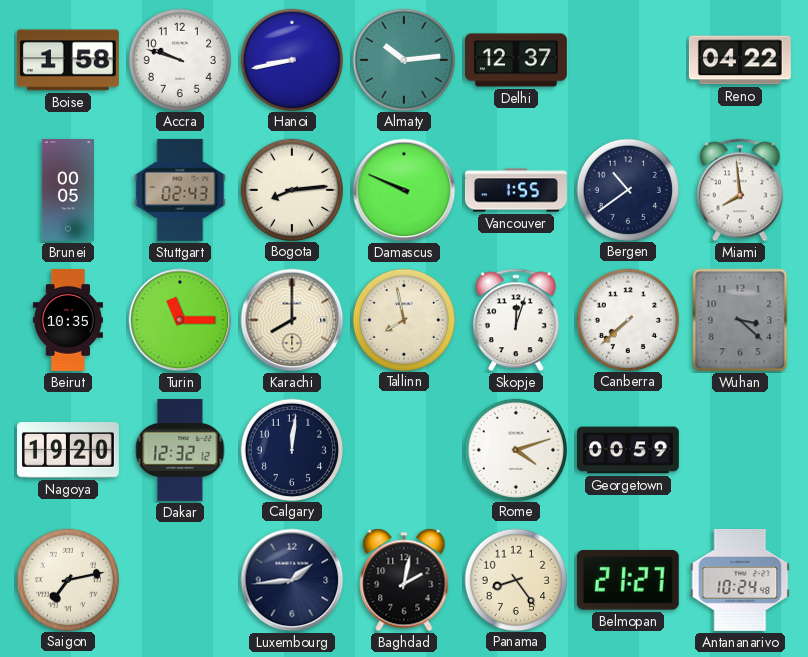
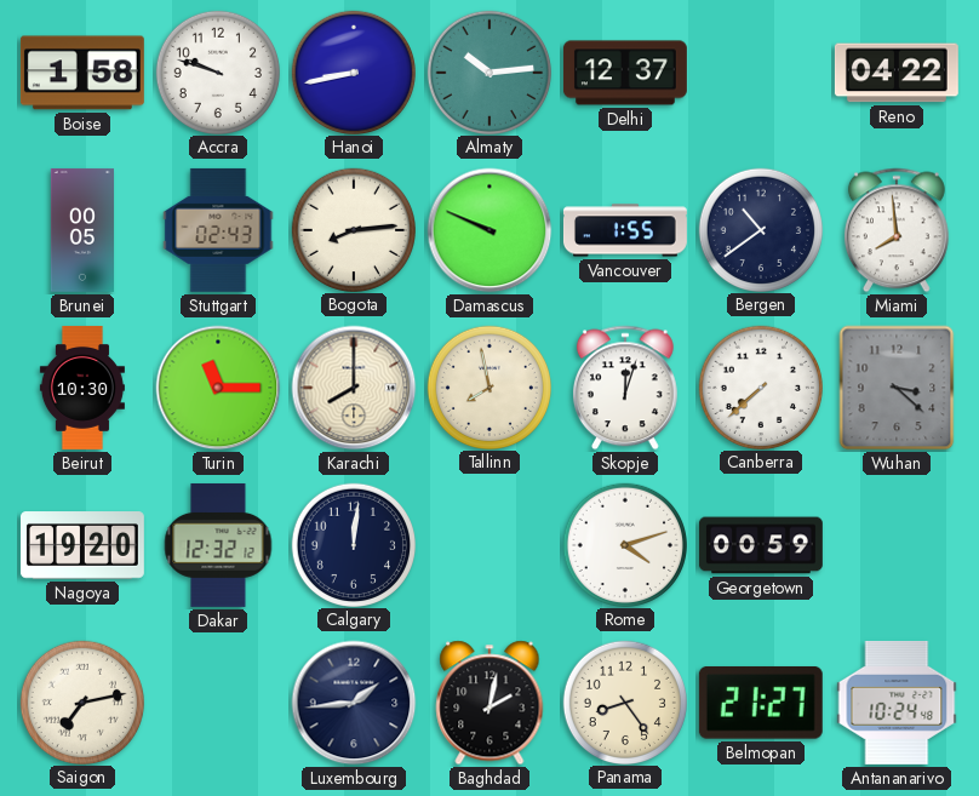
Beirut: 10:35 -> 10:30 (82, 388)
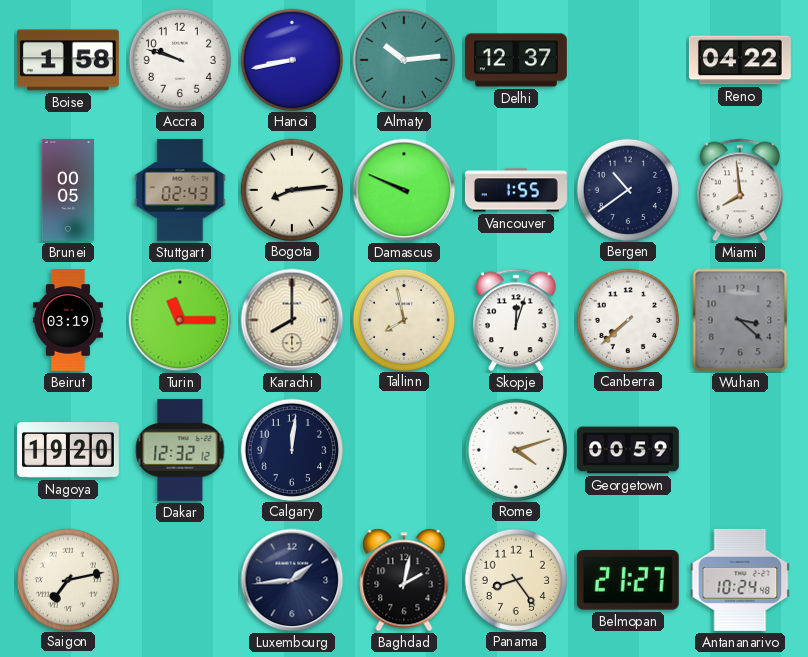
Beirut: 10:30 -> 03:19 (68, 320)
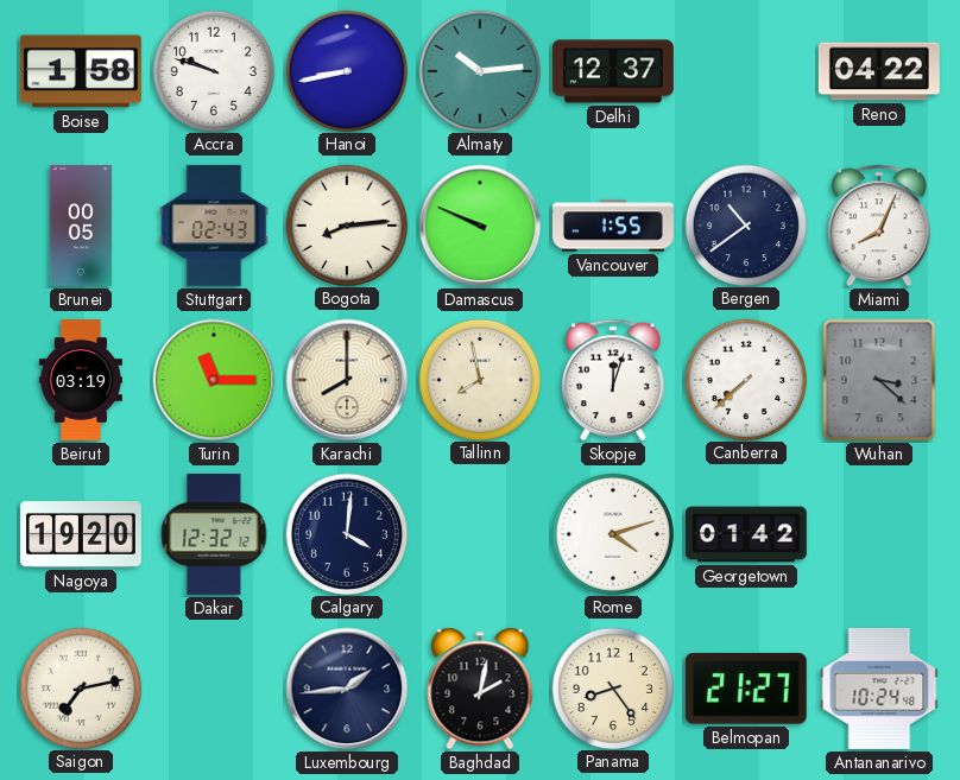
Miami: 7:59 -> 8:04 (879, 226)
Calgary: 12:01 -> 4:01 (346, 533)
Georgetown: 00:59 -> 01:42 (746, 534)
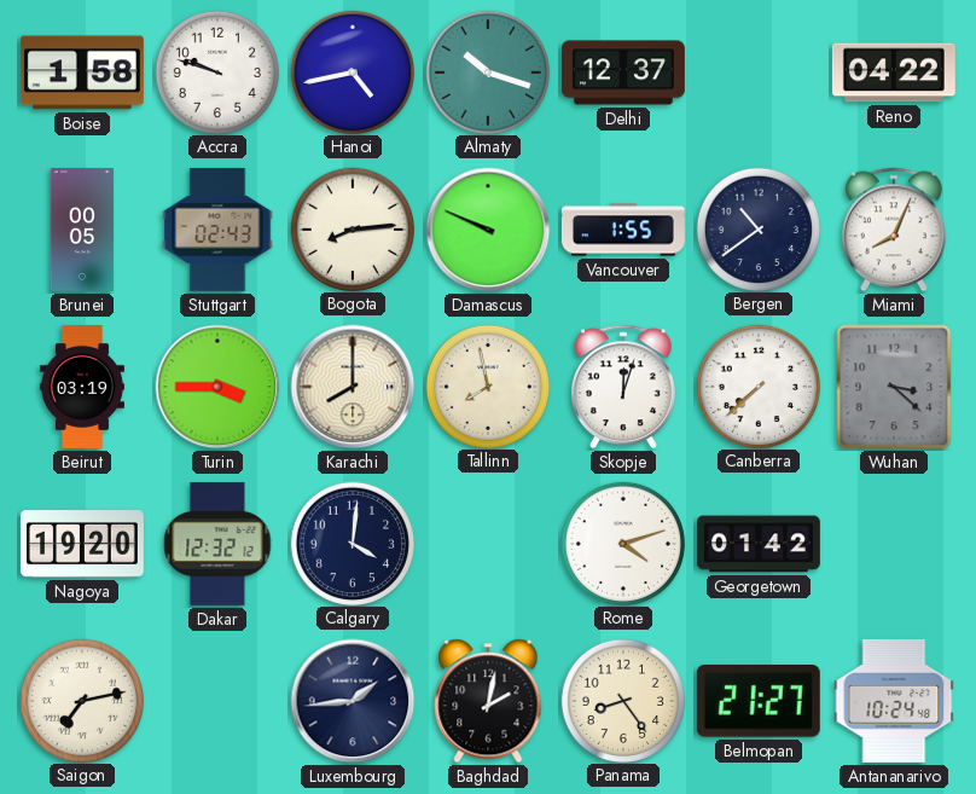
Hanoi: 8:43 -> 4:43 (352, 71)
Almaty: 10:14 -> 10:18 (487, 71)
Turin: 11:15 -> 3:45 (217, 387)
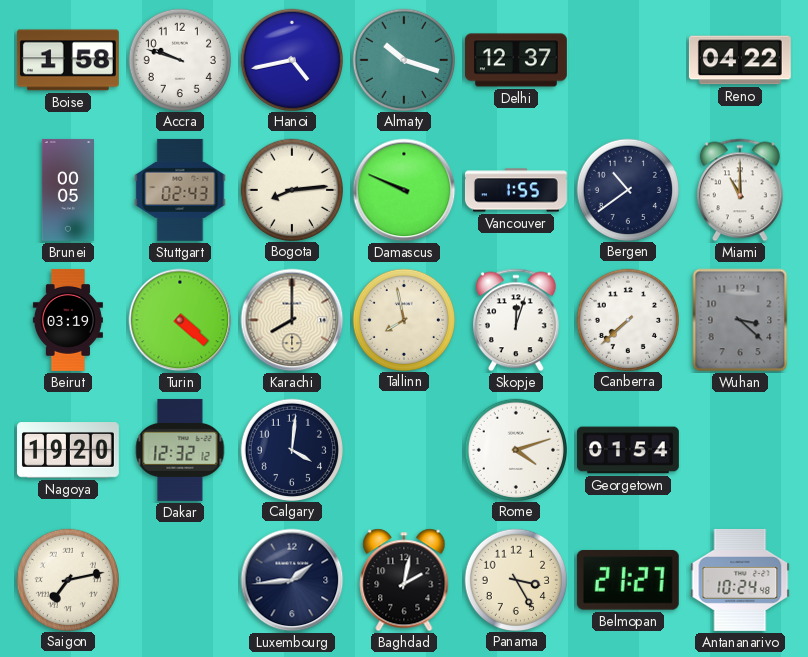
Miami: 8:04 -> 11:00 (740, 190)
Turin: 3:45 -> 4:22 (180, 320)
Georgetown: 01:42 -> 01:54 (628, 450)
Panama: 8:24 -> 3:25 (515, 579)
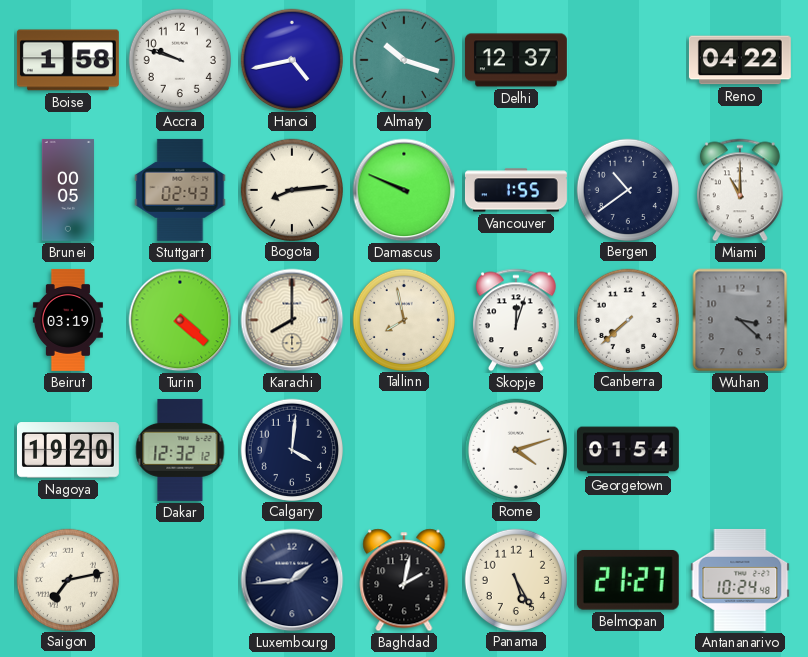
Panama: 3:25 -> 5:25 (515, 579)
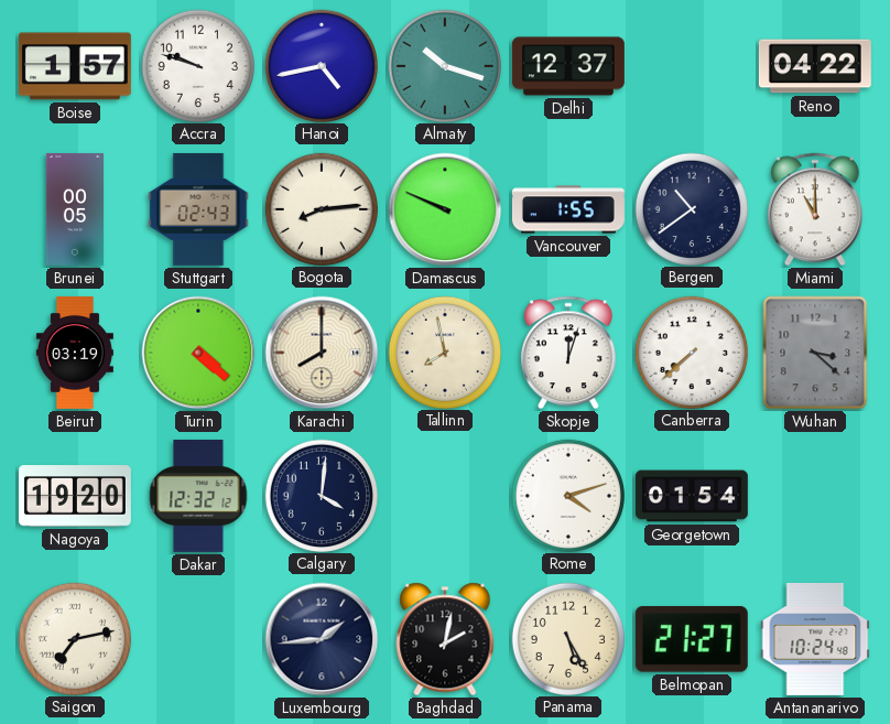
Boise: 1:58 -> 1:57 (75, 66)
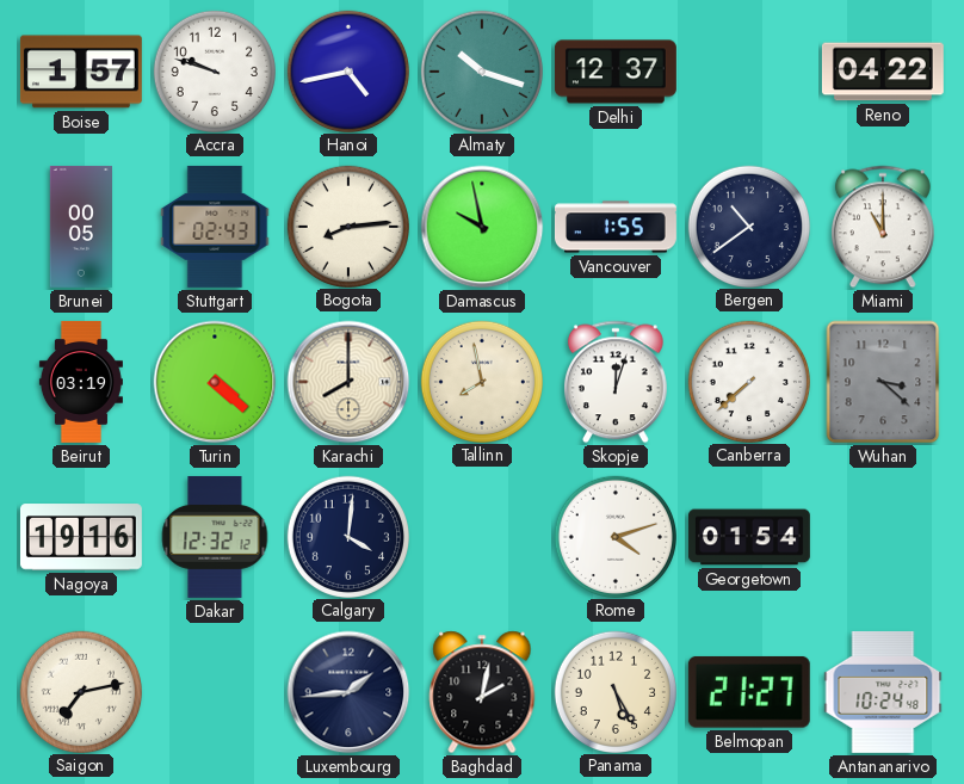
Damascus: 9:49 -> 9:58 (482, 227)
Nagoya: 19:20 -> 19:16 (81, 537)
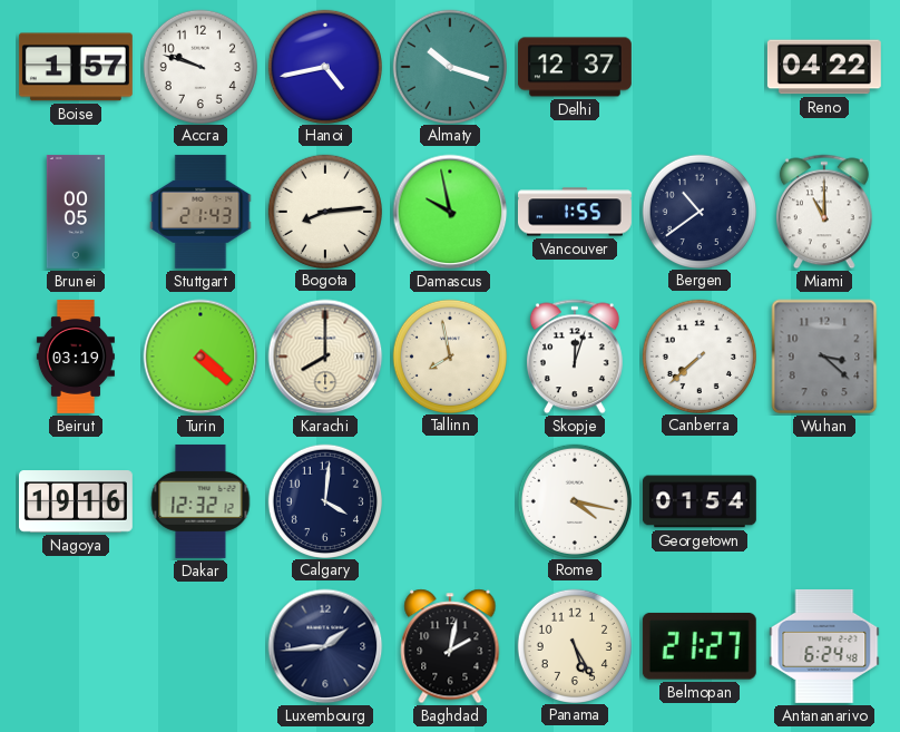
Stuttgart: 02:43 -> 21:43 (200, 212)
Rome: 4:12 -> 4:17 (574, 500)
Saigon: 7:13 -> none (80, 691)
Antananarivo: 10:24 -> 6:24 (824, 646)
